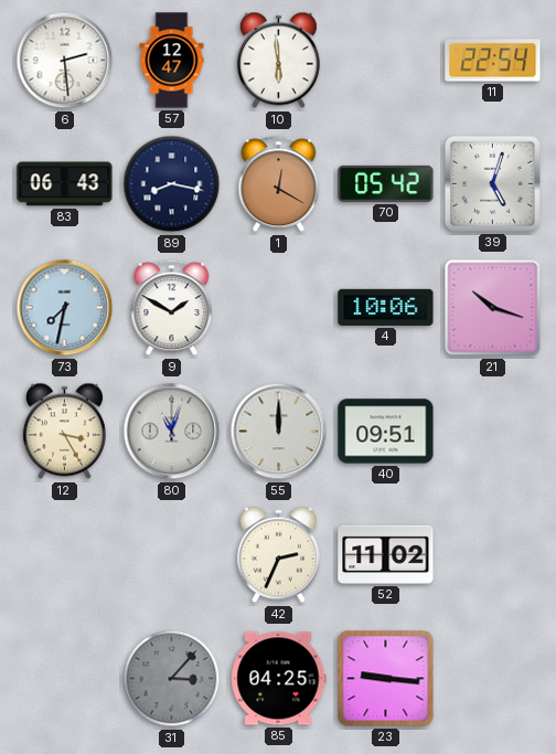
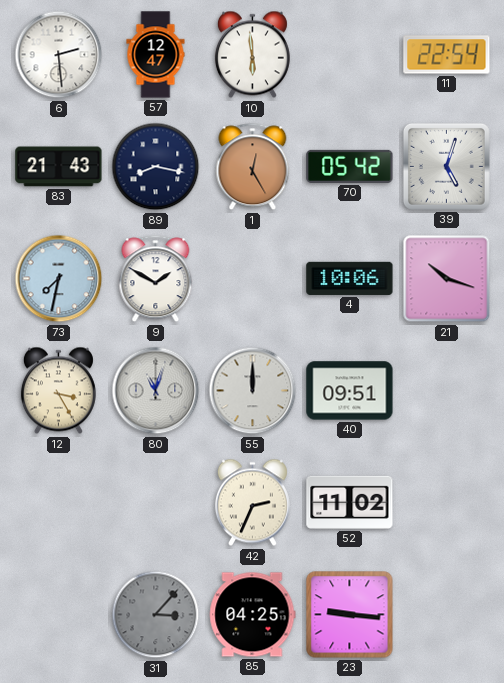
83: 06:43 -> 21:43 (59, 167)
1: 12:20 -> 12:25 (253, 167)
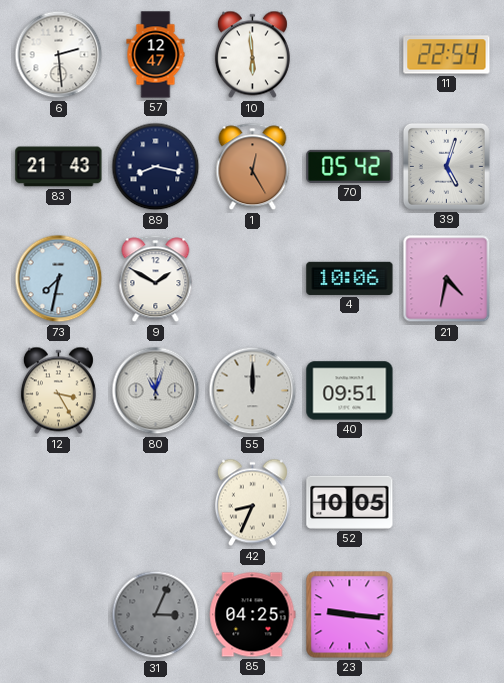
21: 10:18 -> 4:32 (447, 279)
42: 2:34 -> 8:34 (252, 503)
52: 11:02 -> 10:05 (350, 502)
31: 3:07 -> 3:04 (156, 615)
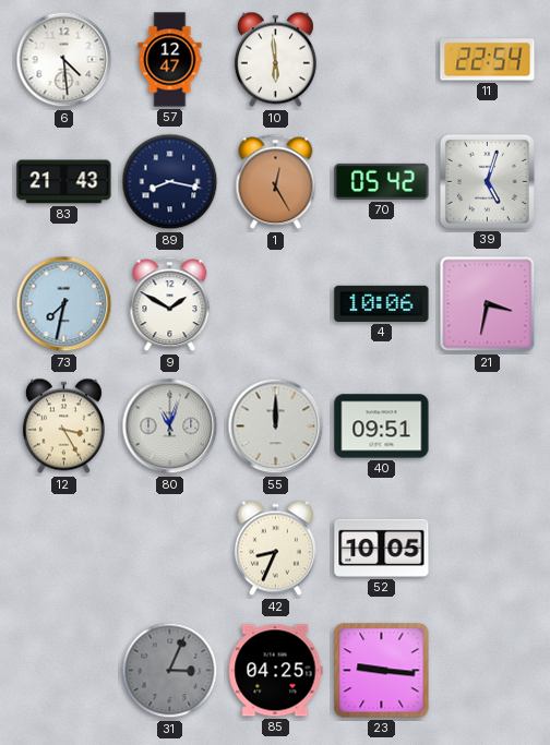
6: 2:29 -> 4:29 (64, 60)
21: 4:32 -> 3:32 (488, 304)
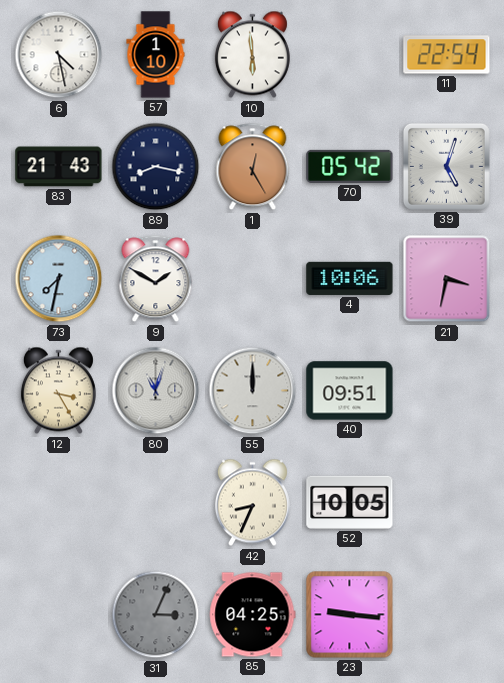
6: 4:29 -> 4:28 (59, 55)
57: 12:47 -> 1:10 (156, 55)
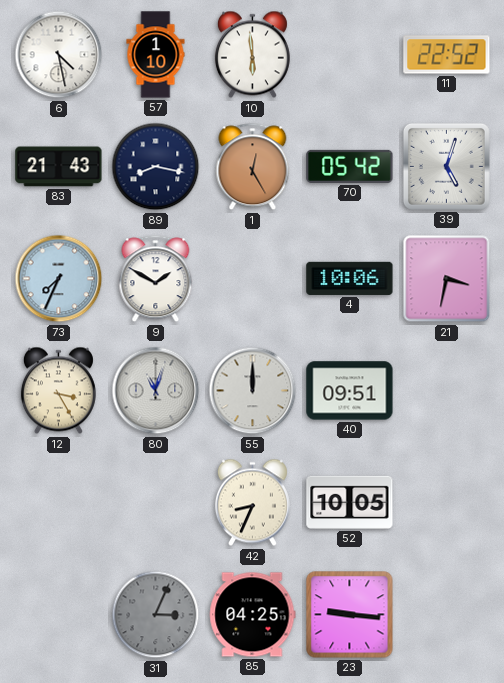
11: 22:54 -> 22:52 (447, 55)
73: 7:32 -> 7:34 (59, 279)
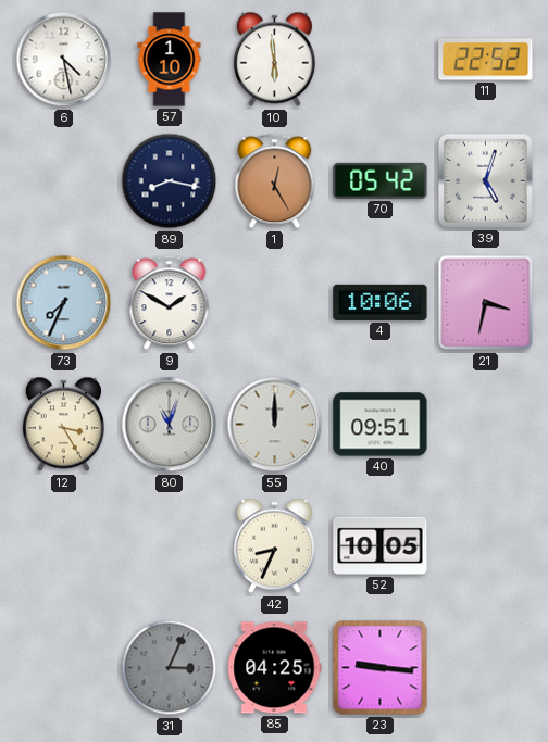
83: 21:43 -> none (59, 167)
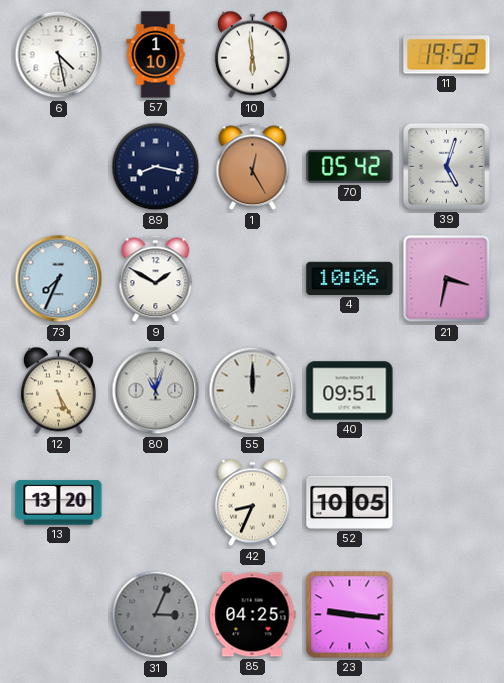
11: 22:52 -> 19:52 (447, 55)
12: 3:25 -> 5:25 (58, 391)
13: none -> 13:20 (59, 503)
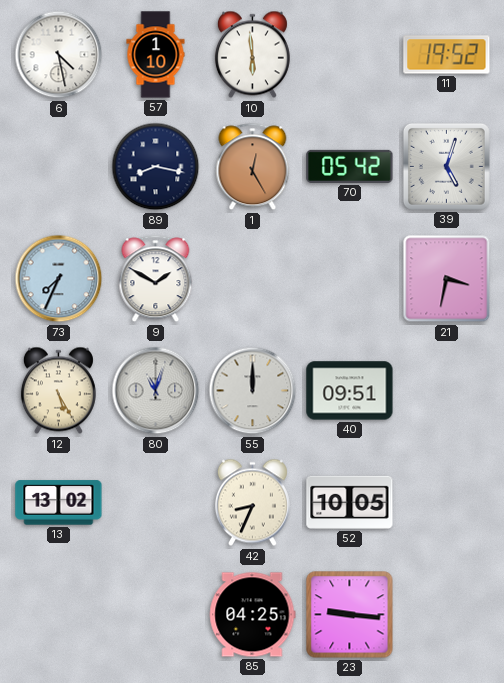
4: 10:06 -> none (350, 278)
13: 13:20 -> 13:02 (59, 503)
31: 3:04 -> none (156, 615)
